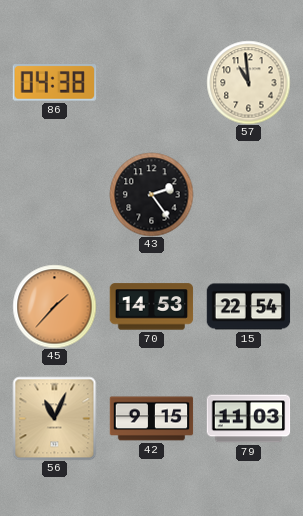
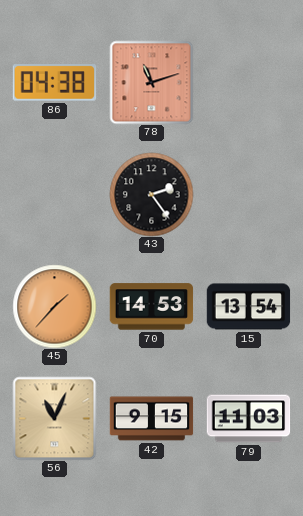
78: none -> 11:12 (151, 82)
57: 10:59 -> none (248, 82)
15: 22:54 -> 13:54 (248, 307)
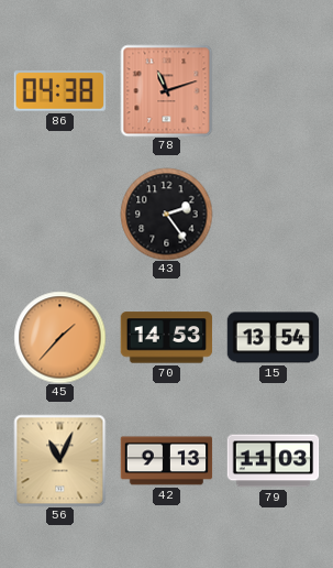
42: 9:15 -> 9:13 (166, 461)
